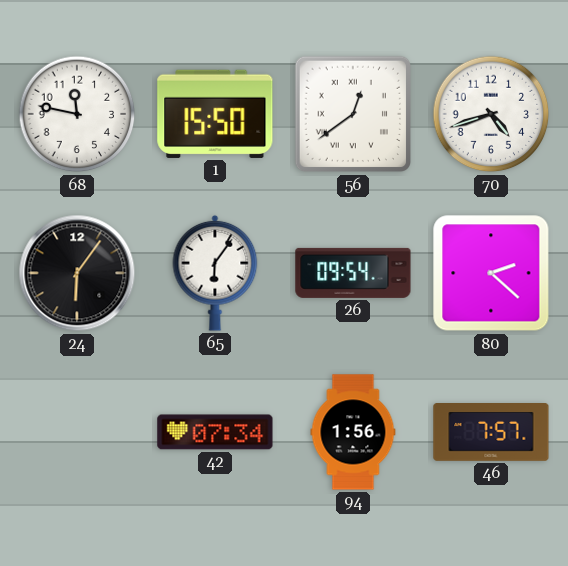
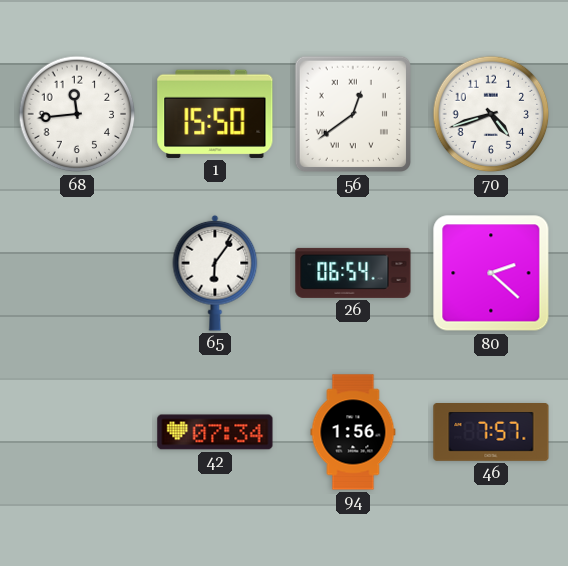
68: 11:47 -> 11:44 (77, 114)
24: 6:06 -> none (77, 273)
26: 09:54 -> 06:54 (353, 273)
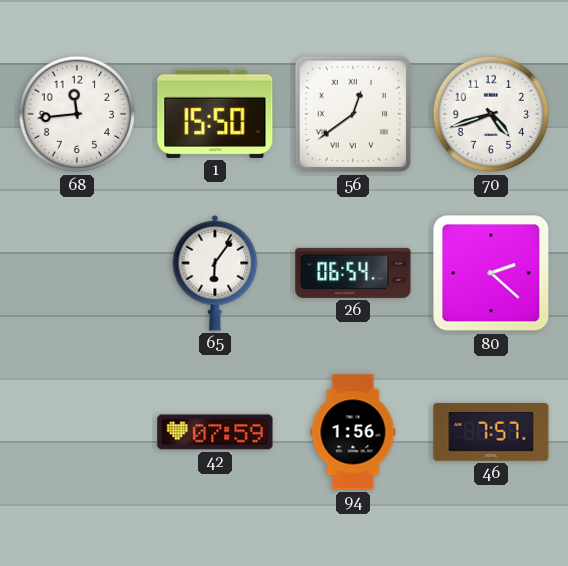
42: 07:34 -> 07:59 (215, 432)
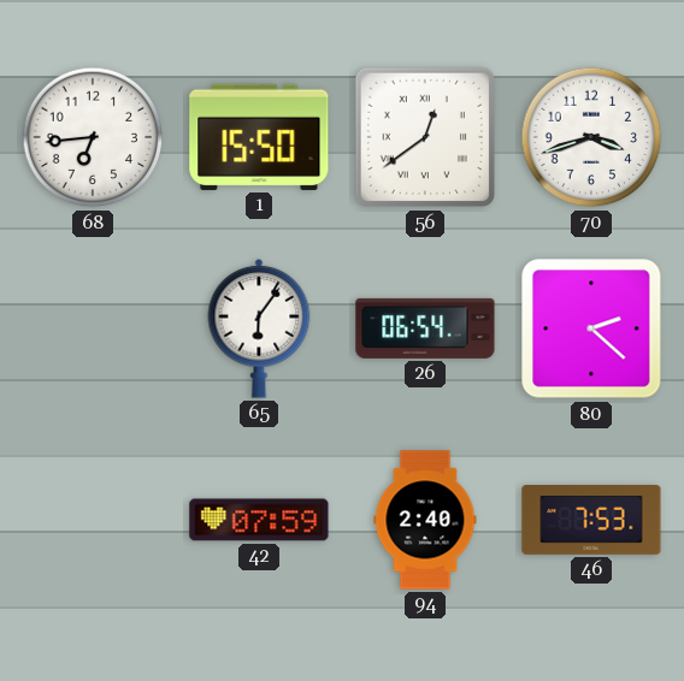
68: 11:44 -> 6:44 (93, 137)
70: 4:42 -> 3:42 (591, 137)
94: 1:56 -> 2:40 (425, 520)
46: 7:57 -> 7:53 (591, 521)
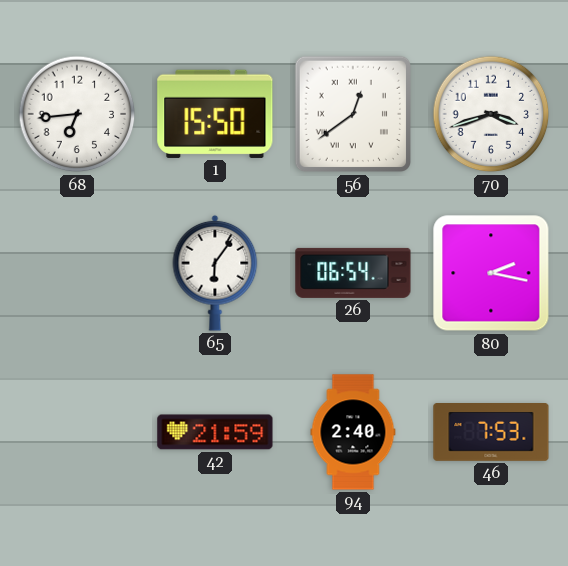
80: 2:22 -> 2:17 (491, 273)
42: 07:59 -> 21:59 (215, 432)
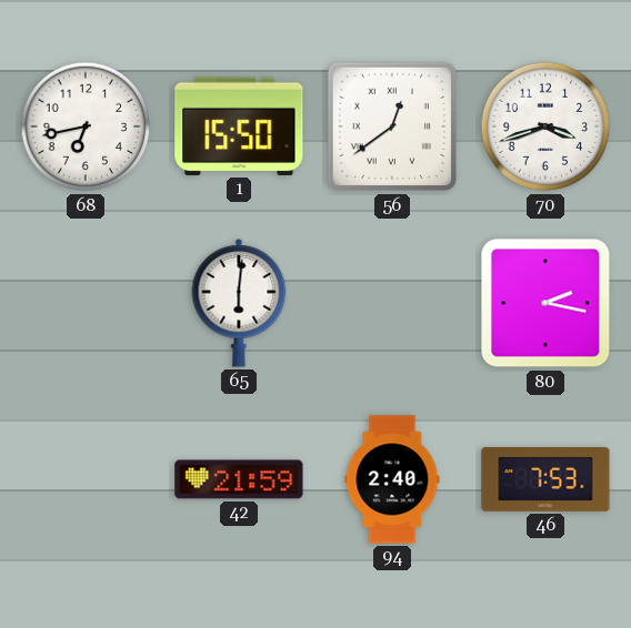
68: 6:44 -> 6:43 (86, 126)
65: 6:06 -> 6:01 (239, 303)
26: 06:54 -> none (353, 273)
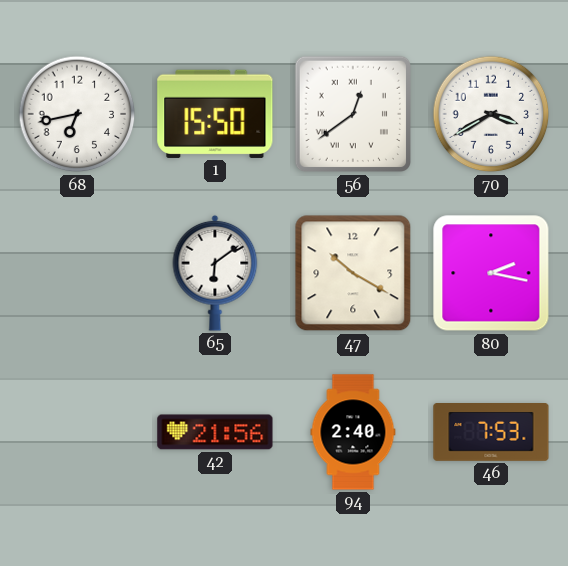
70: 3:42 -> 3:40 (491, 114)
65: 6:01 -> 6:09 (215, 273)
47: none -> 10:20 (353, 273)
42: 21:59 -> 21:56 (215, 432)
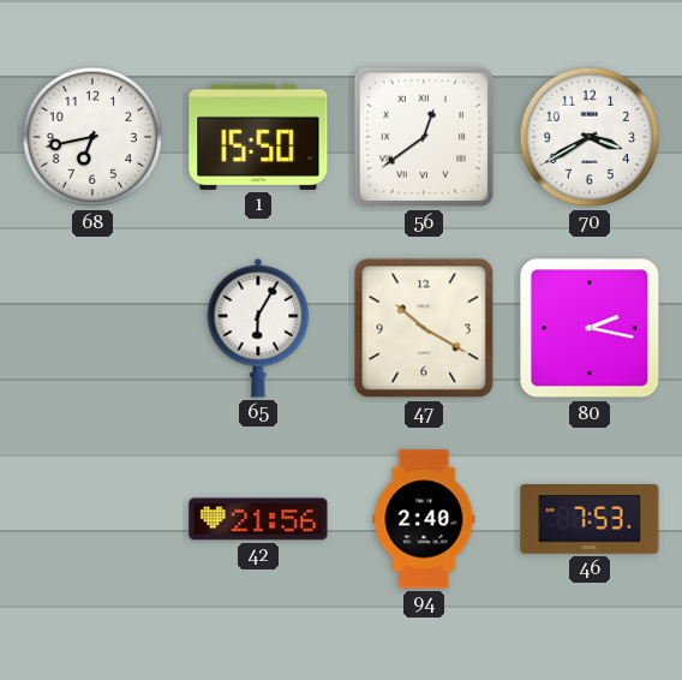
65: 6:09 -> 6:05 (258, 328)
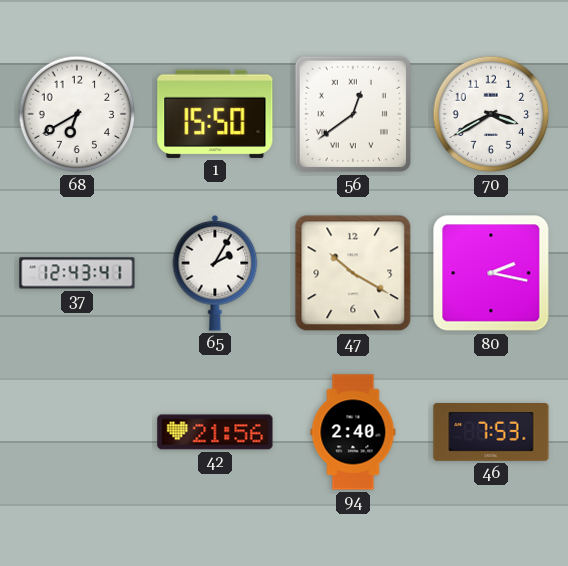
68: 6:43 -> 6:40 (77, 114)
37: none -> 12:43 (77, 273)
65: 6:05 -> 2:05 (215, 273)
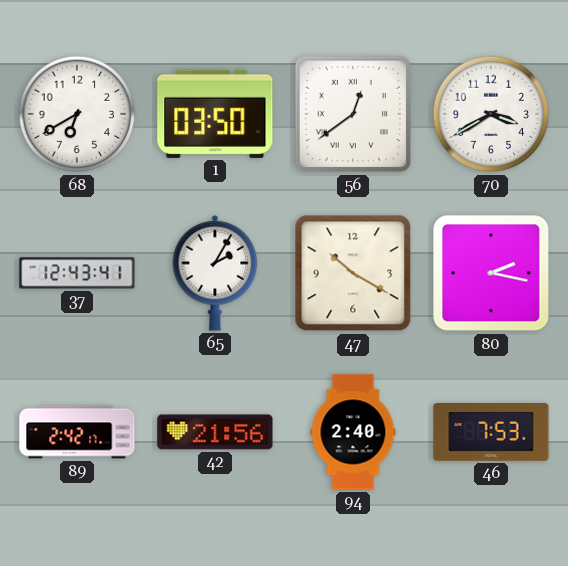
1: 15:50 -> 03:50 (215, 114)
89: none -> 2:42 (77, 432)
